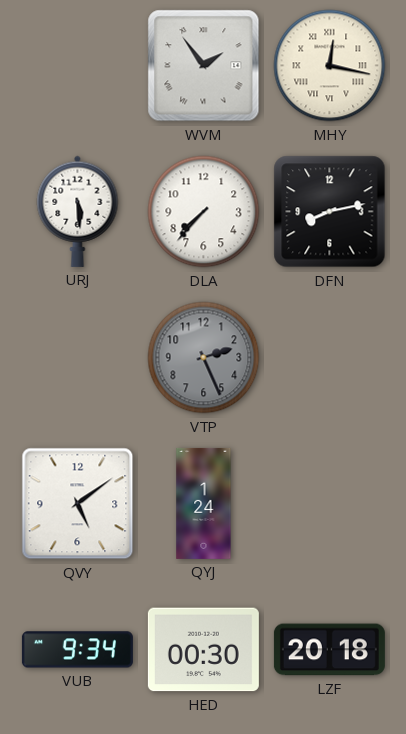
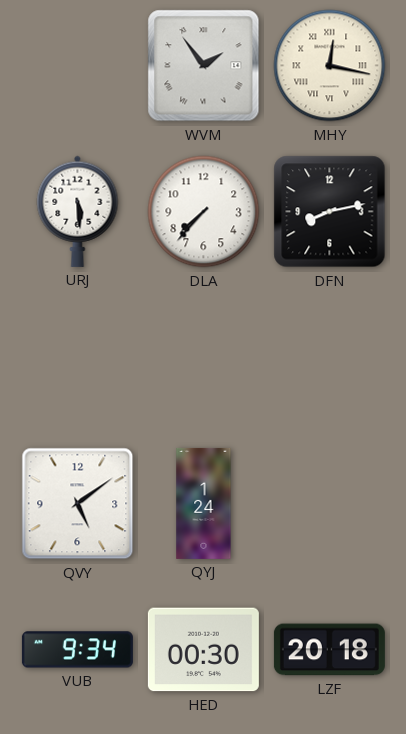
VTP: 2:26 -> none (204, 358)
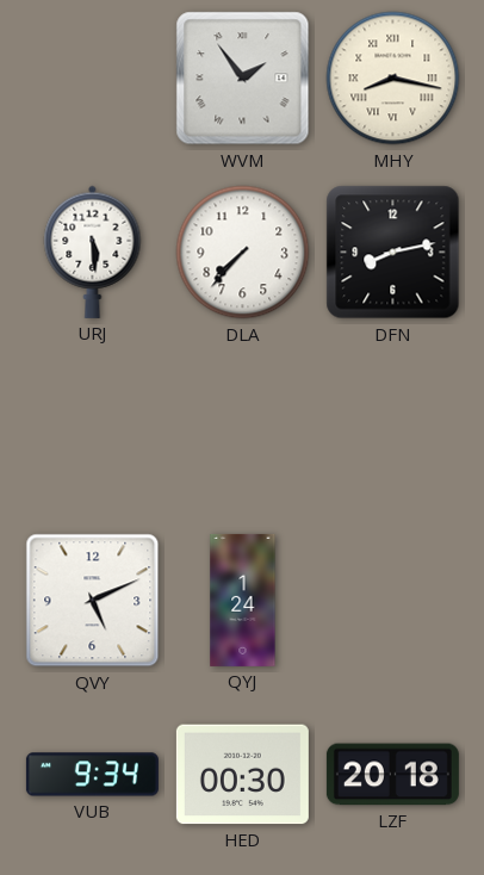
MHY: 12:17 -> 8:17 (393, 79)
QVY: 5:09 -> 5:11 (93, 601)
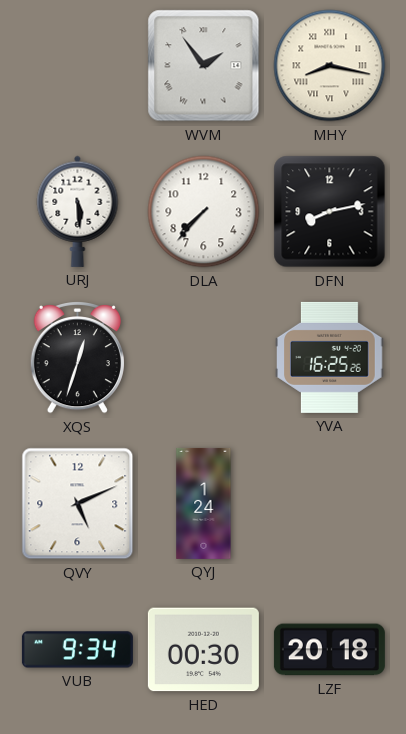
XQS: none -> 12:33 (77, 357)
YVA: none -> 16:25 (330, 357)
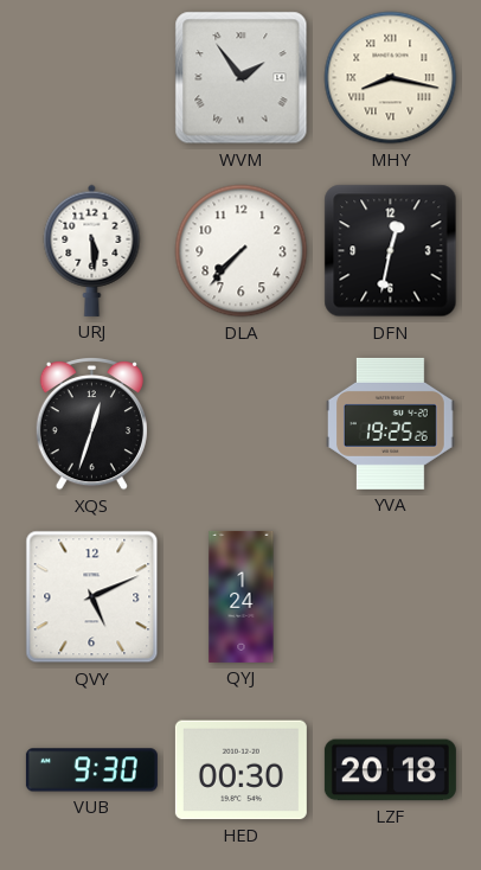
DFN: 8:13 -> 12:32 (391, 251)
YVA: 16:25 -> 19:25 (391, 423)
VUB: 9:34 -> 9:30 (91, 770)
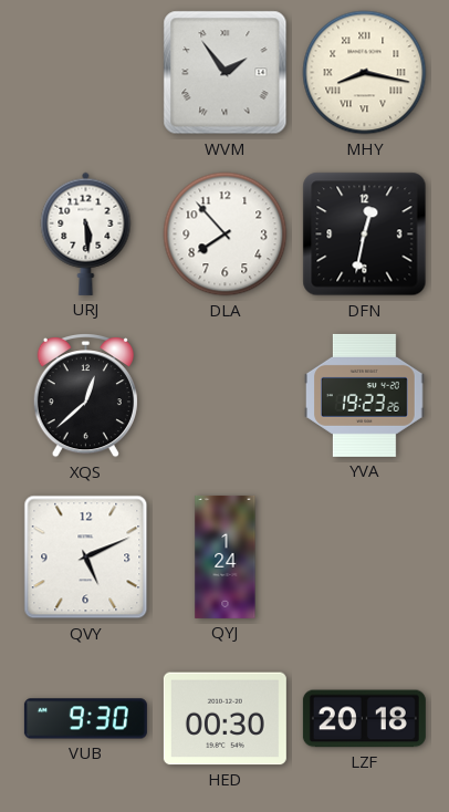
DLA: 7:37 -> 7:53 (226, 235)
XQS: 12:33 -> 12:38 (85, 395)
YVA: 19:25 -> 19:23 (365, 395)
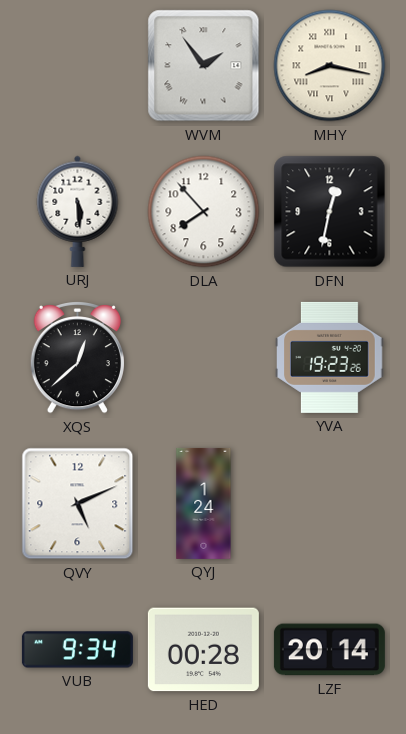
VUB: 9:30 -> 9:34 (77, 650)
HED: 00:30 -> 00:28 (203, 650)
LZF: 20:18 -> 20:14 (329, 650)
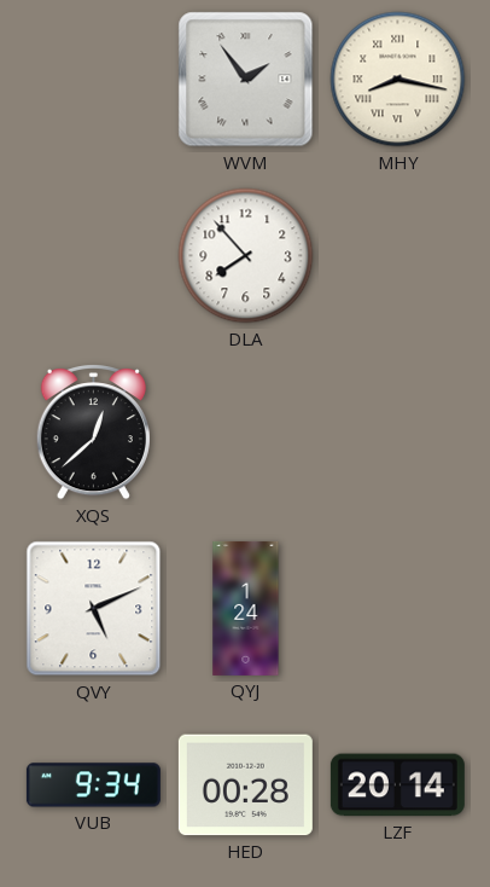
URJ: 5:29 -> none (78, 211)
DFN: 12:32 -> none (330, 212)
YVA: 19:23 -> none (330, 357)
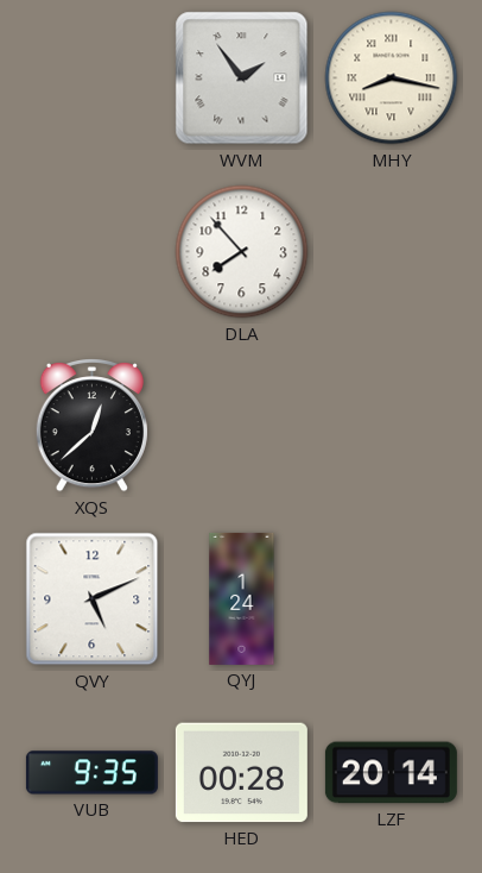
VUB: 9:34 -> 9:35 (91, 773)
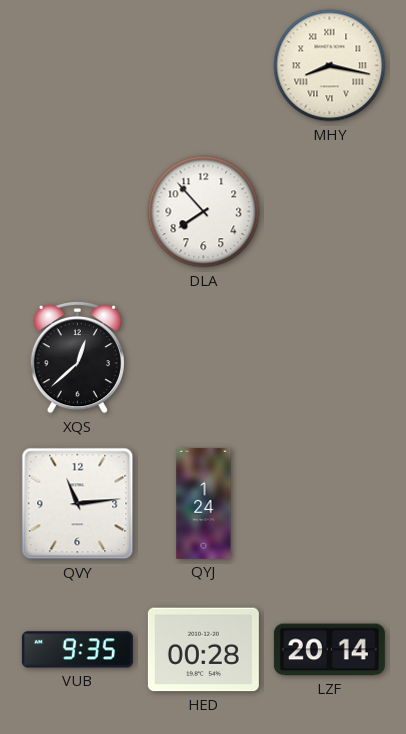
WVM: 1:54 -> none (242, 78)
QVY: 5:11 -> 11:14 (78, 504)
